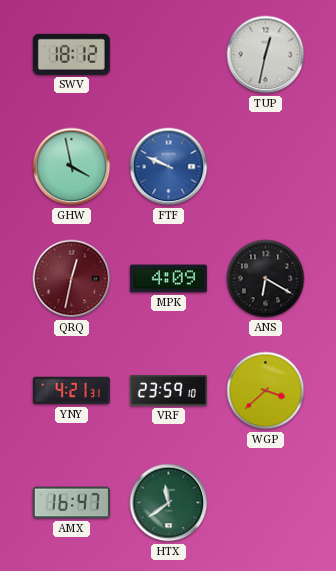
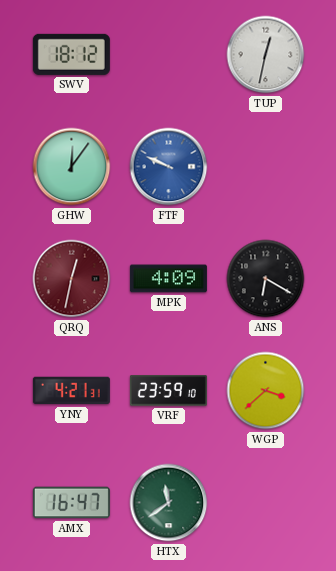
GHW: 3:58 -> 12:06 (72, 167)
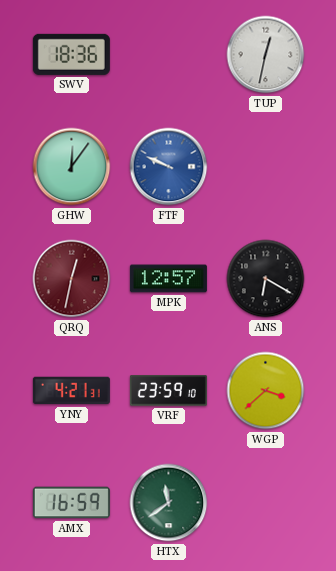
SWV: 18:12 -> 18:36 (71, 54)
MPK: 4:09 -> 12:57 (168, 279)
AMX: 16:47 -> 16:59 (71, 503)
